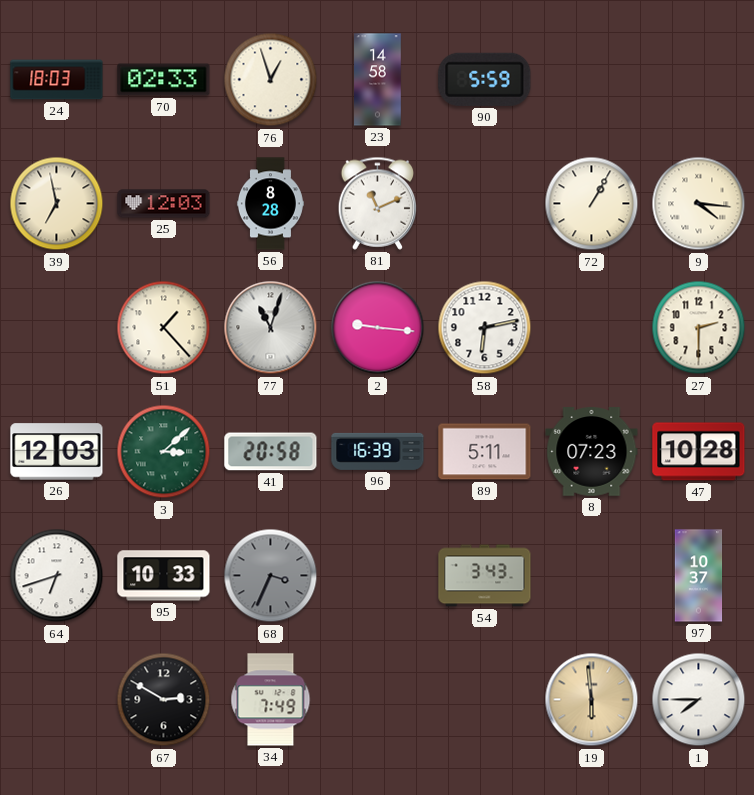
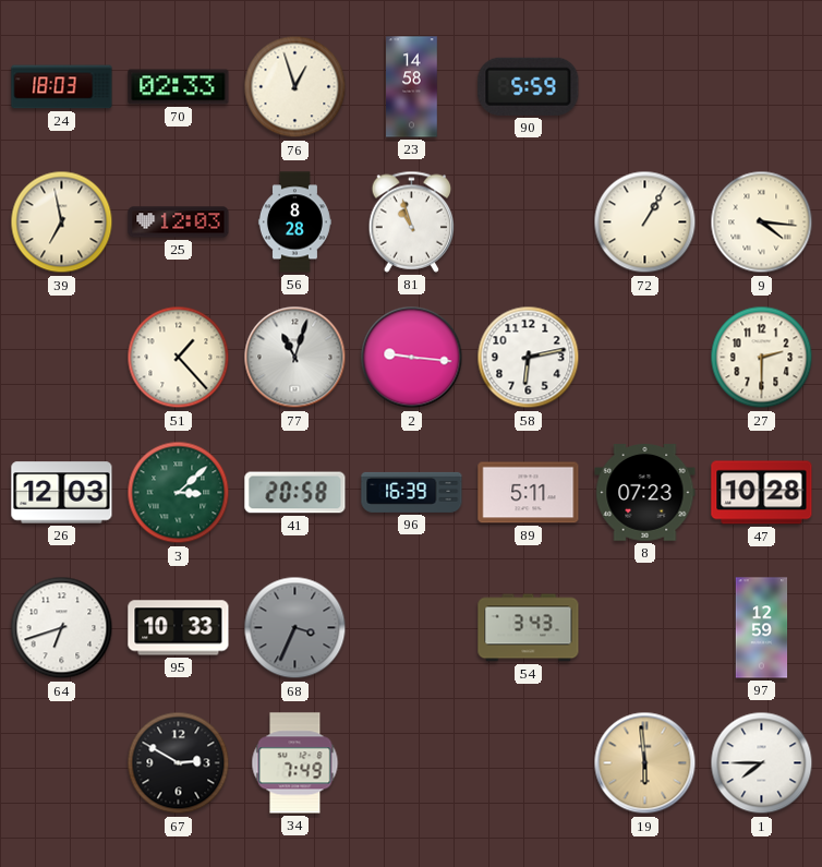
81: 11:11 -> 10:57 (412, 221)
97: 10:37 -> 12:59 (762, 628)
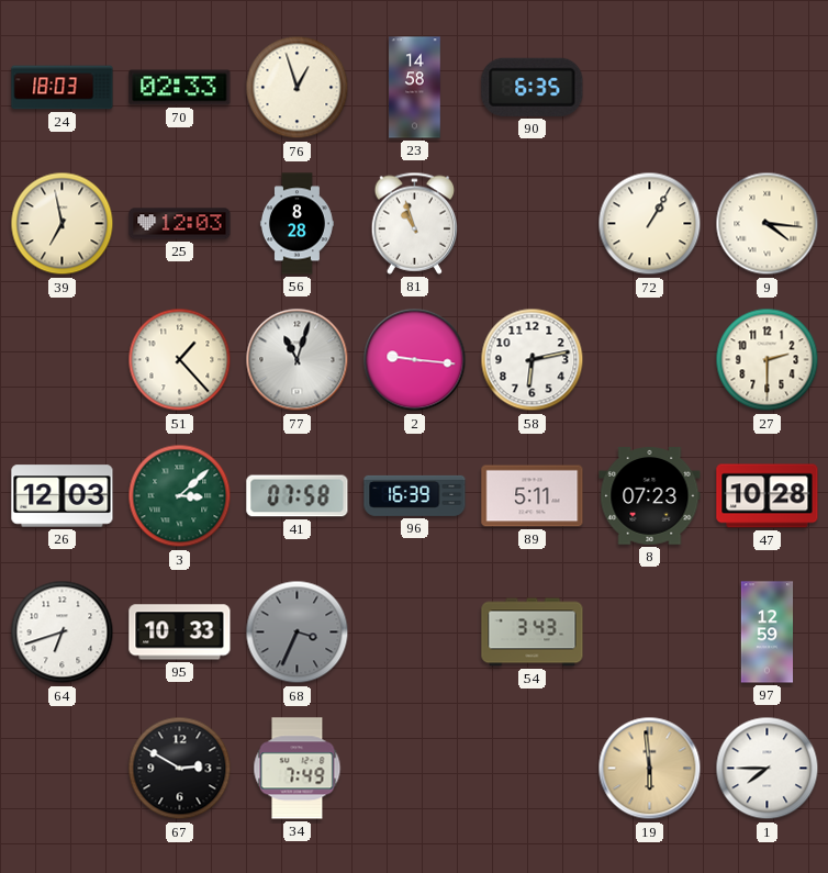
90: 5:59 -> 6:35 (533, 87)
41: 20:58 -> 07:58 (298, 496)
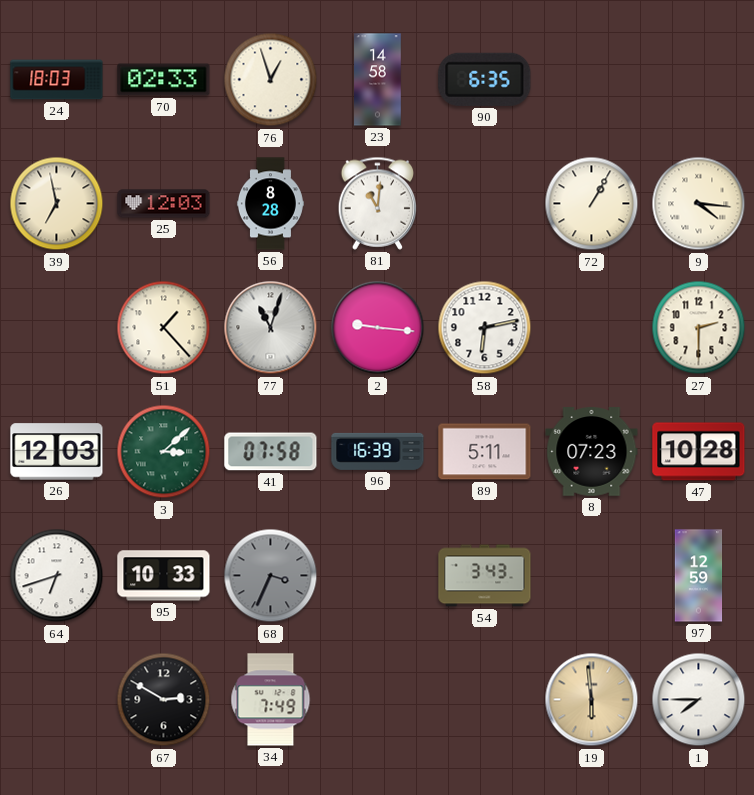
81: 10:57 -> 11:01 (378, 203)
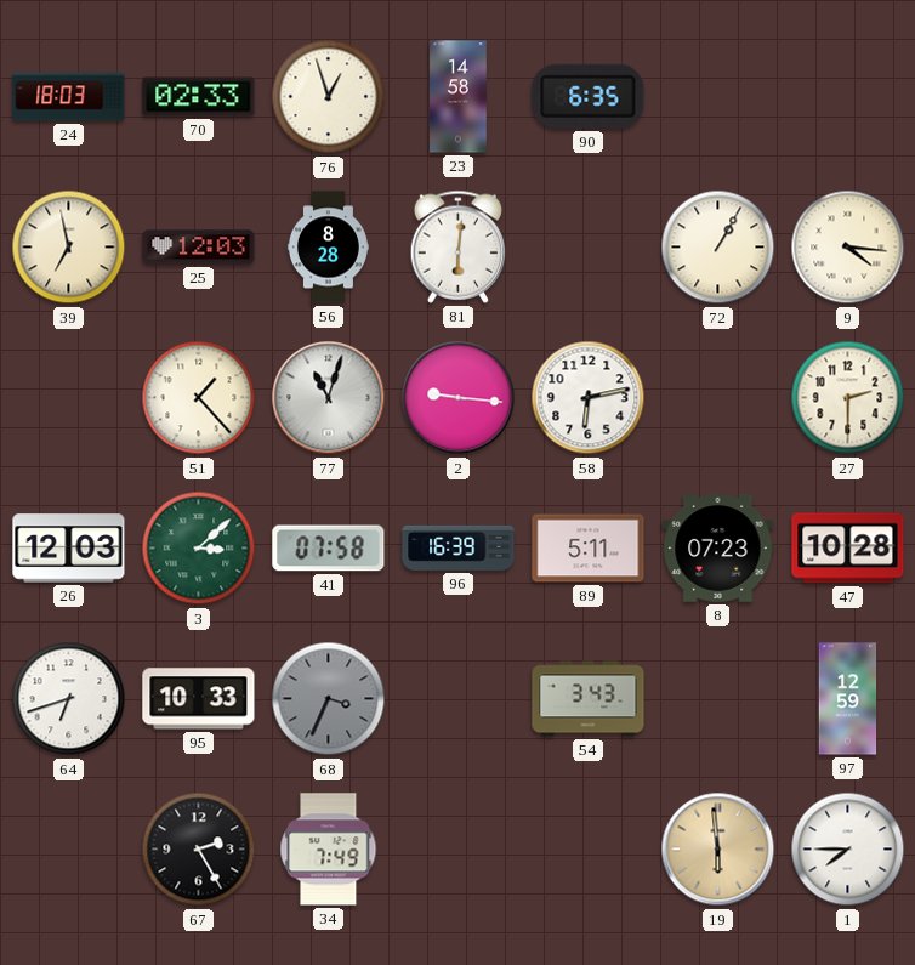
81: 11:01 -> 6:01 (459, 246)
67: 2:50 -> 2:25 (199, 850)
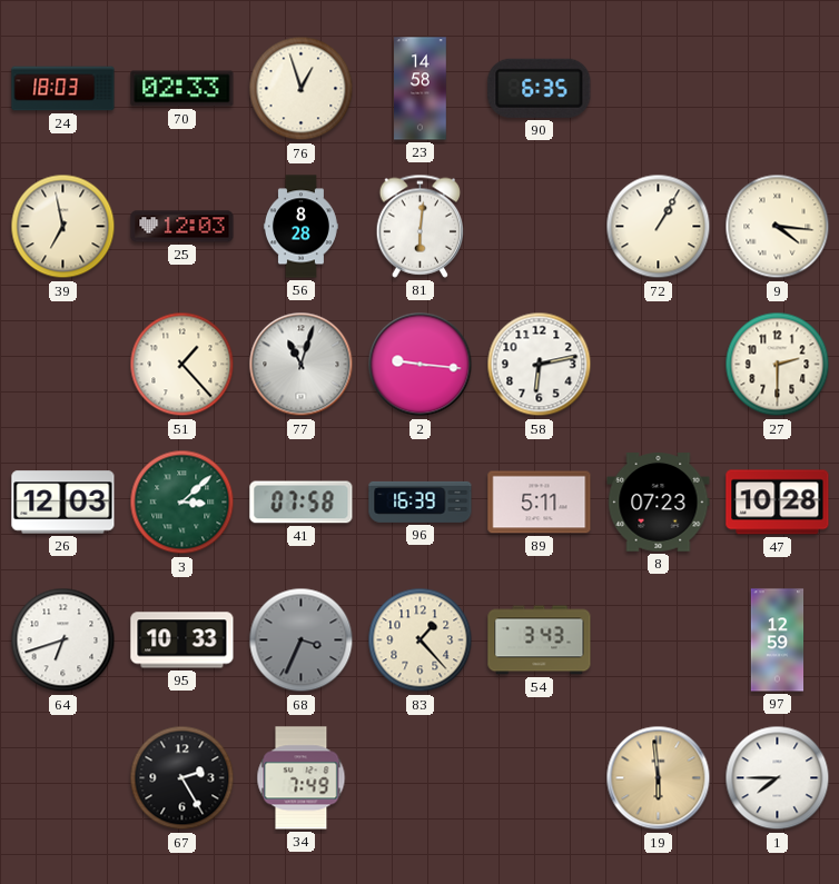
83: none -> 1:23 (421, 640)
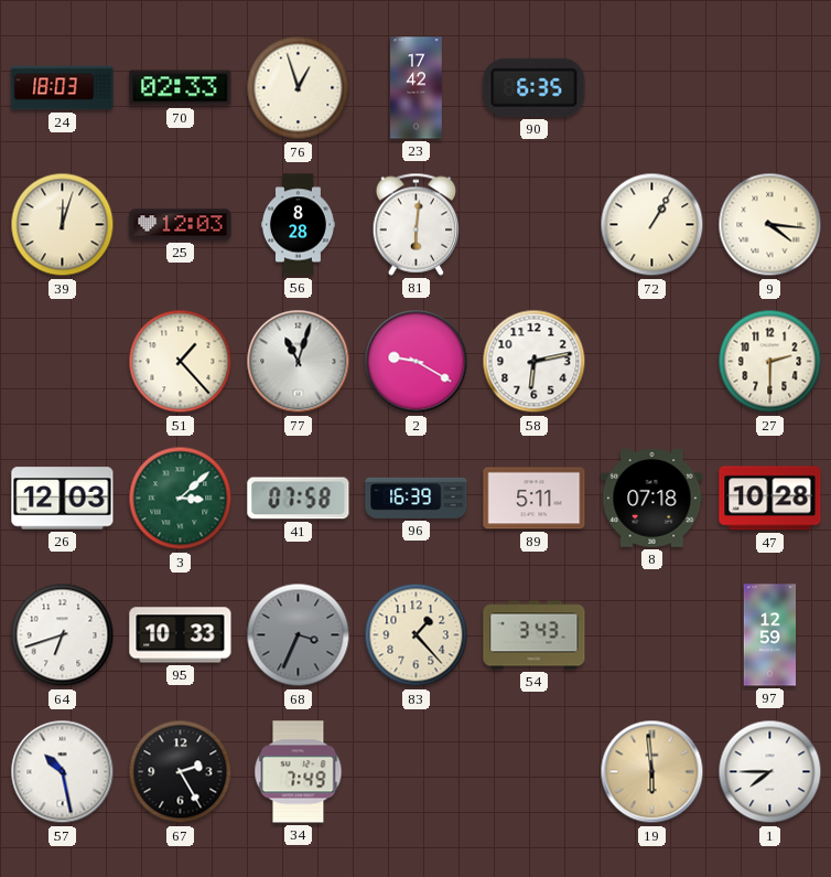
23: 14:58 -> 17:42 (417, 88)
39: 6:58 -> 12:03 (63, 225)
2: 9:16 -> 9:20 (417, 362)
8: 07:23 -> 07:18 (652, 499)
57: none -> 10:28 (63, 772)
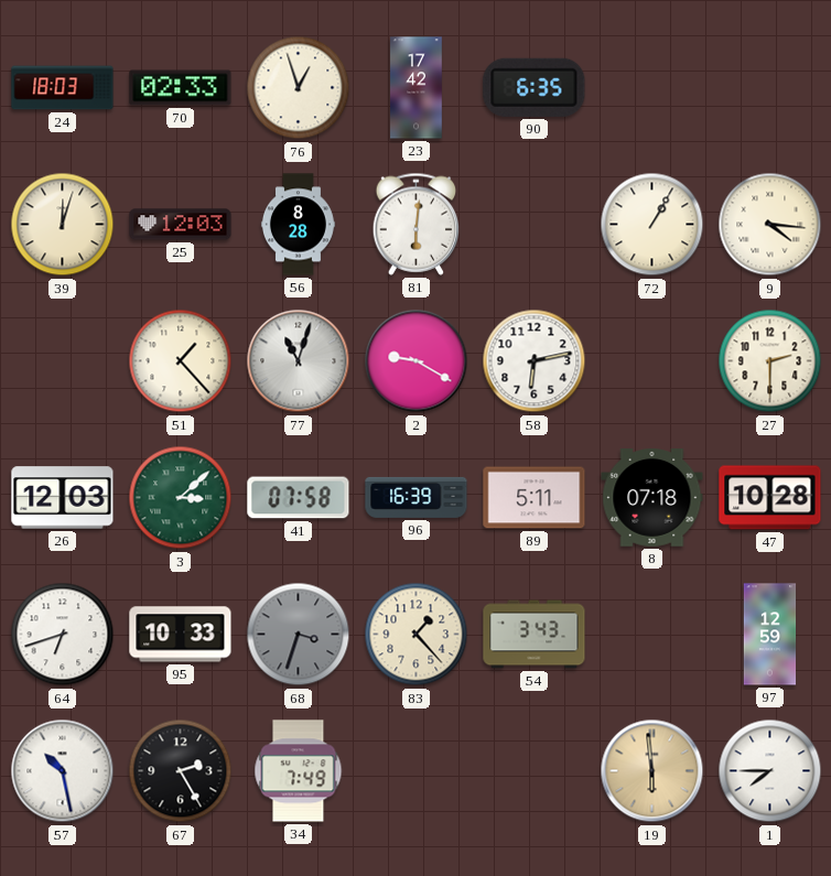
68: 3:34 -> 3:33 (299, 635)
